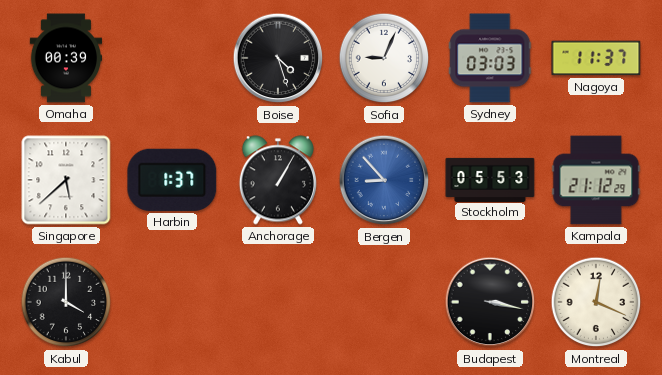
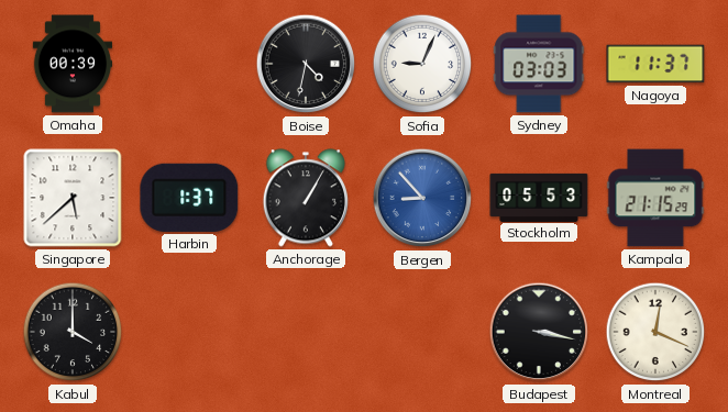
Boise: 4:27 -> 4:32 (306, 64)
Kampala: 21:12 -> 21:15 (655, 198)
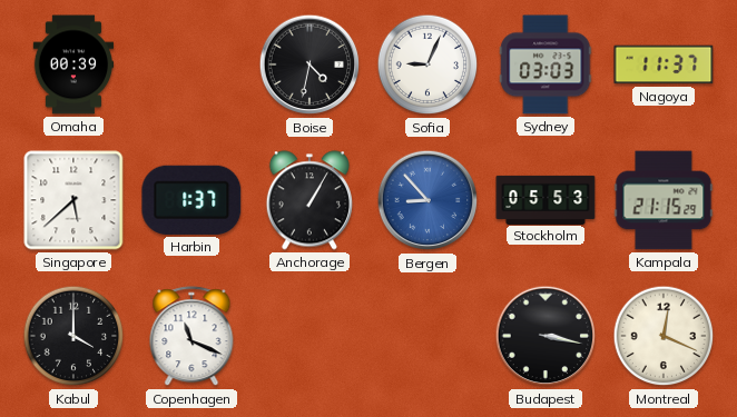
Copenhagen: none -> 11:19 (191, 337)
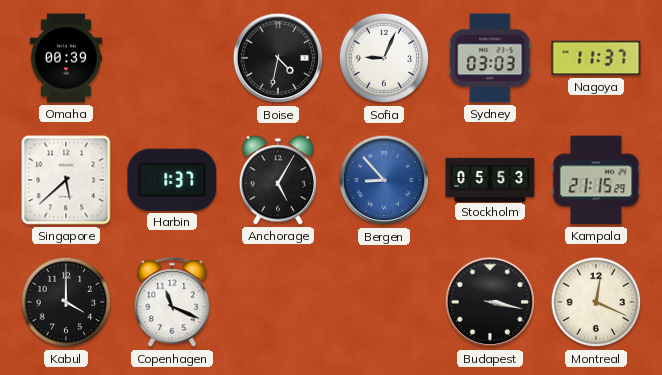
Anchorage: 1:05 -> 5:05 (278, 180)
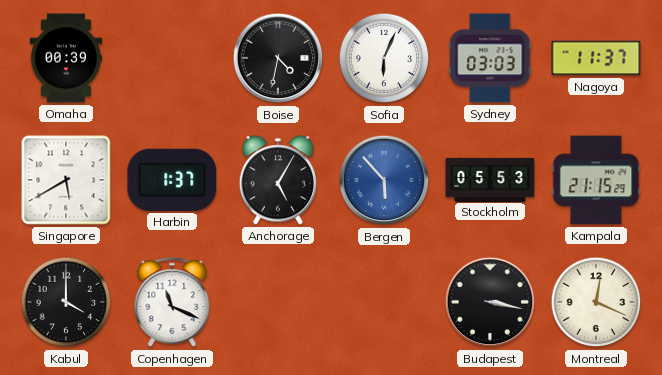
Sofia: 9:04 -> 6:04 (384, 58)
Singapore: 5:38 -> 5:40 (66, 180)
Bergen: 8:53 -> 5:53 (384, 180)
